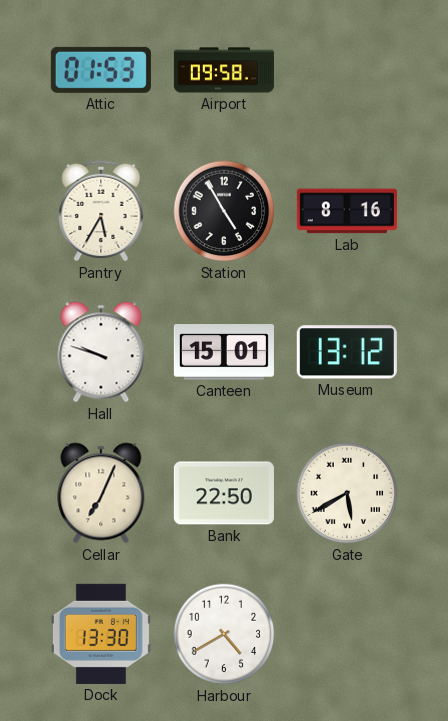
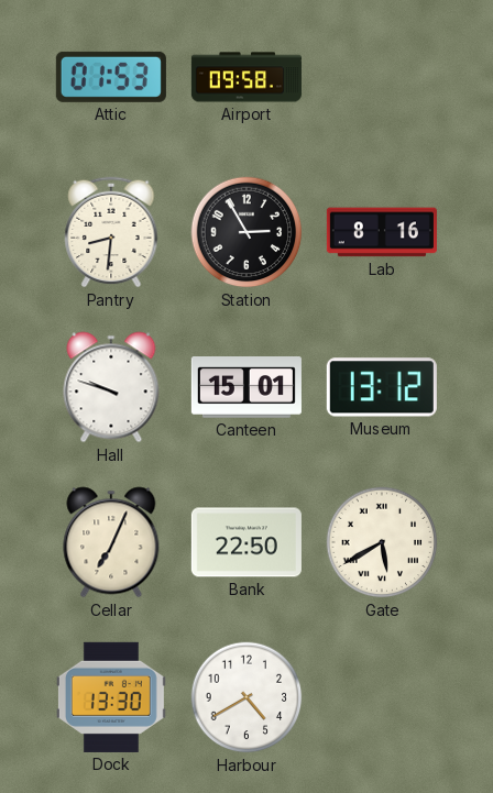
Pantry: 5:35 -> 8:31 (111, 232)
Station: 4:55 -> 2:55 (246, 232)
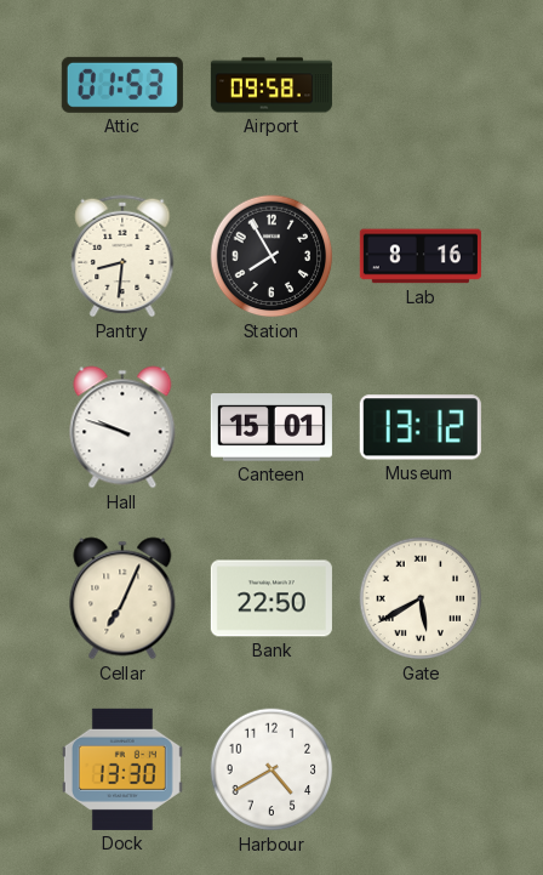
Station: 2:55 -> 7:55 (271, 256)
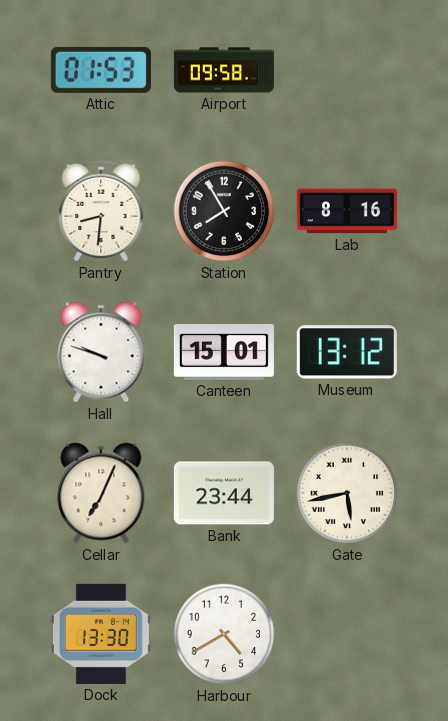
Bank: 22:50 -> 23:44 (224, 493)
Gate: 5:40 -> 5:43 (347, 493)
